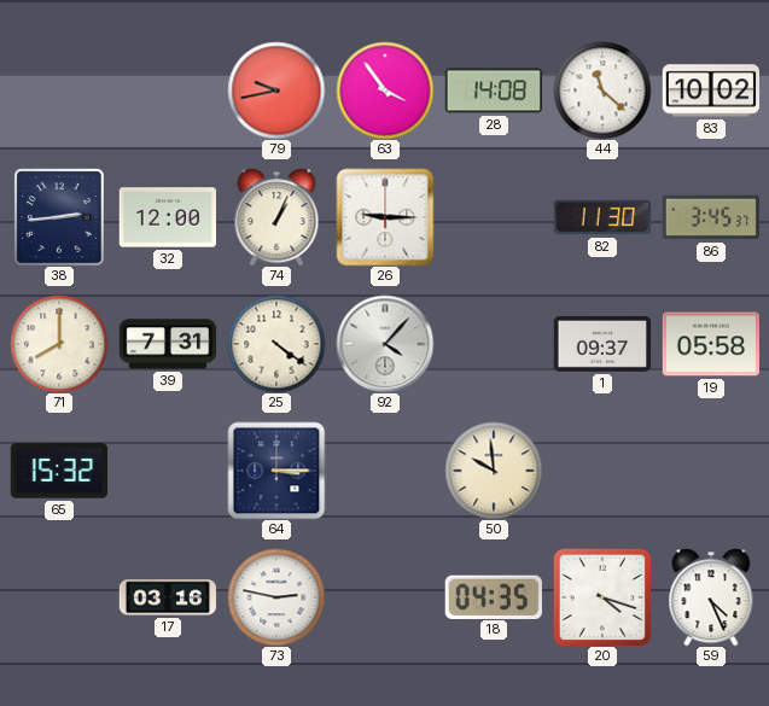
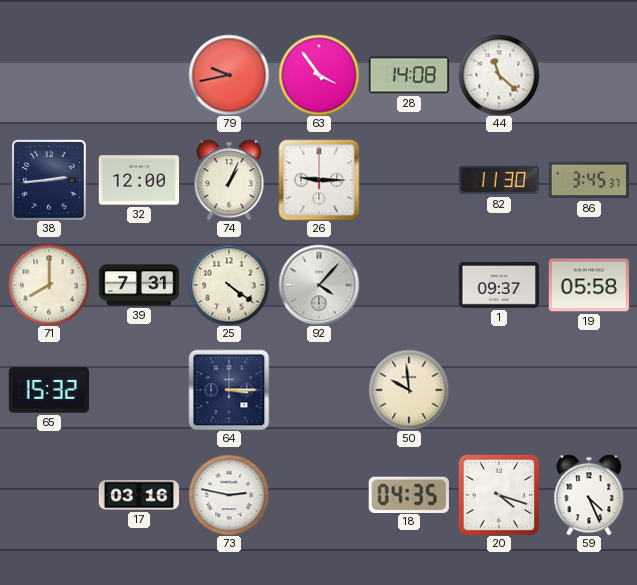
83: 10:02 -> none (710, 91)
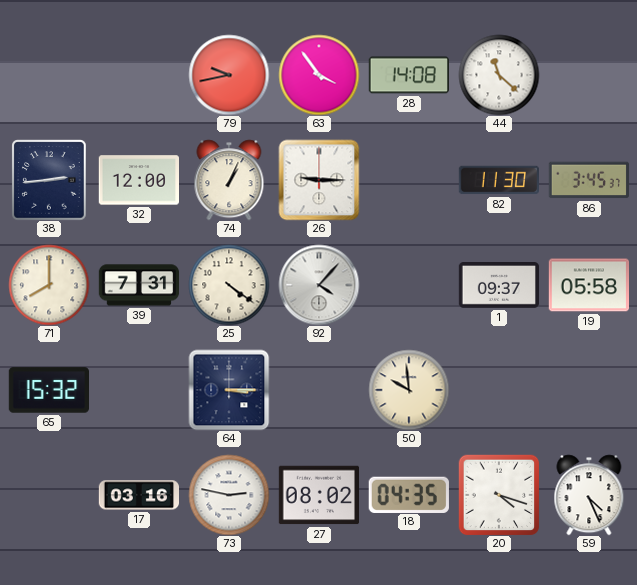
27: none -> 08:02 (318, 495)
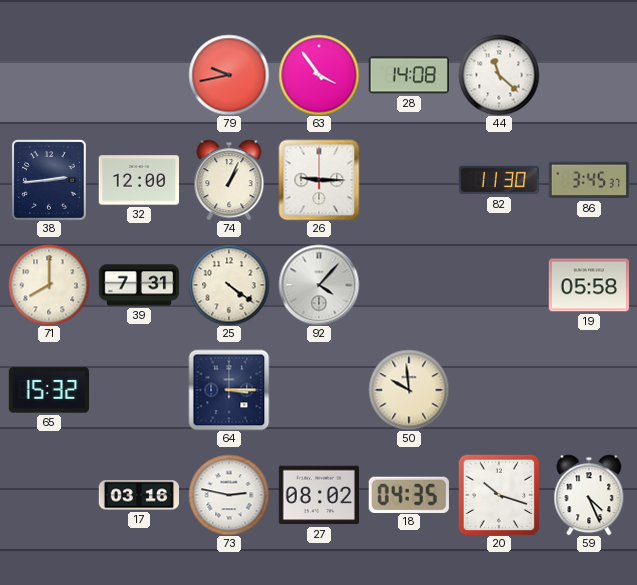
1: 09:37 -> none (499, 286)
20: 4:18 -> 10:18 (499, 495)
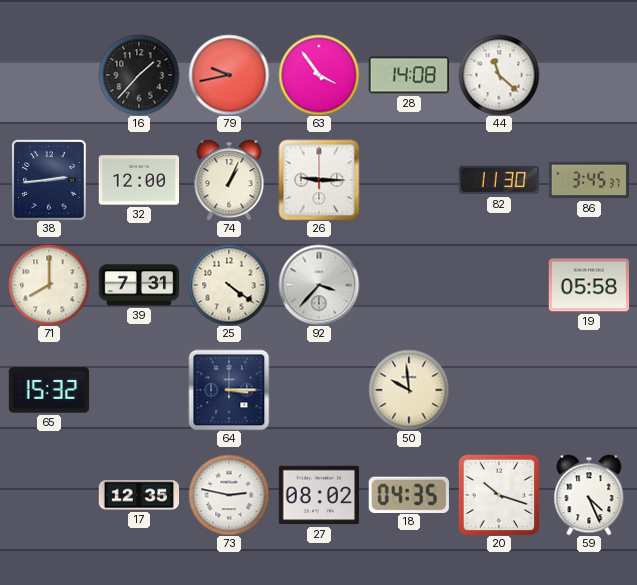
16: none -> 1:37 (139, 75)
92: 4:07 -> 3:37 (319, 285)
17: 03:16 -> 12:35 (138, 495)
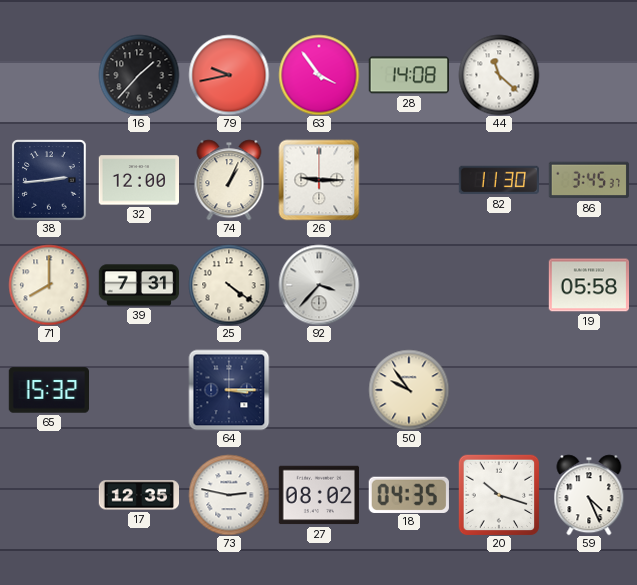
50: 9:59 -> 9:54 (409, 390)
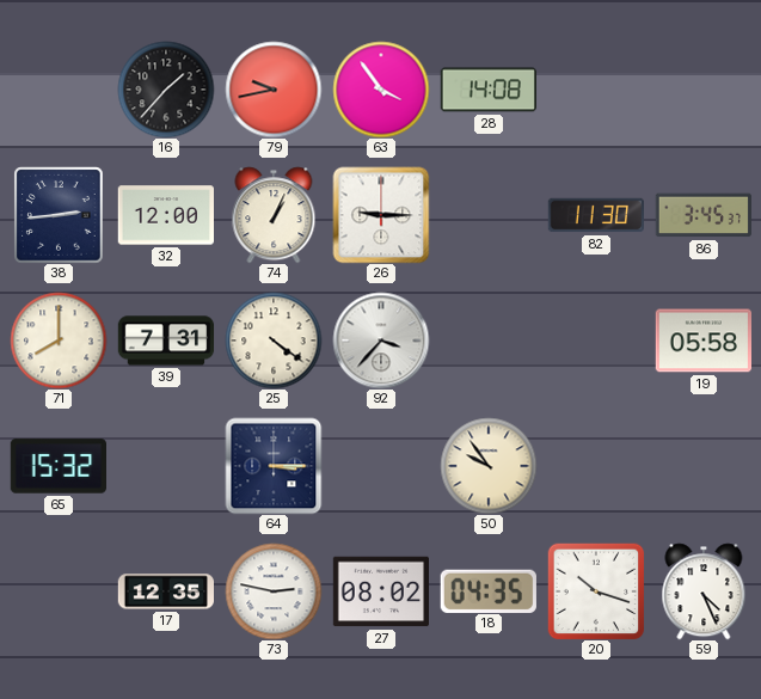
44: 11:22 -> none (499, 75)
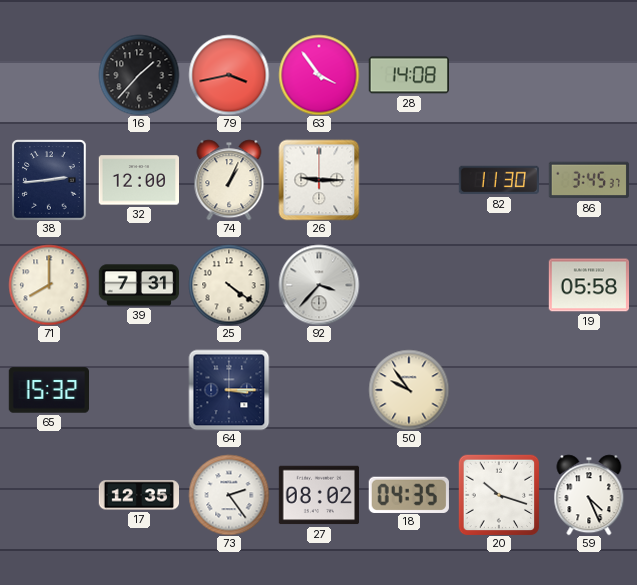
79: 9:43 -> 3:43 (229, 75)
73: 2:47 -> 2:24 (229, 495)
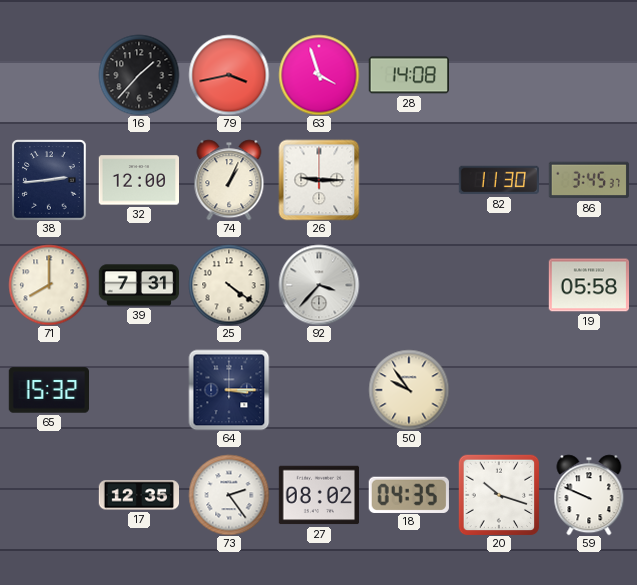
63: 3:54 -> 3:57 (319, 75)
59: 4:26 -> 9:49 (589, 495)
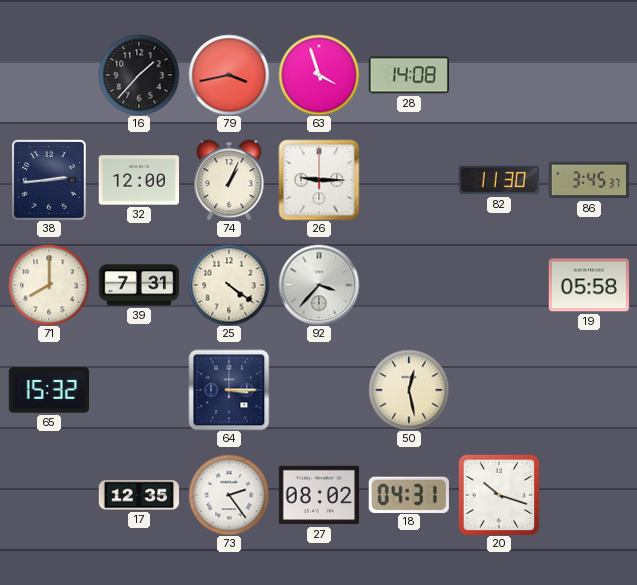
50: 9:54 -> 12:28 (409, 390)
18: 04:35 -> 04:31 (409, 494)
59: 9:49 -> none (589, 495)
